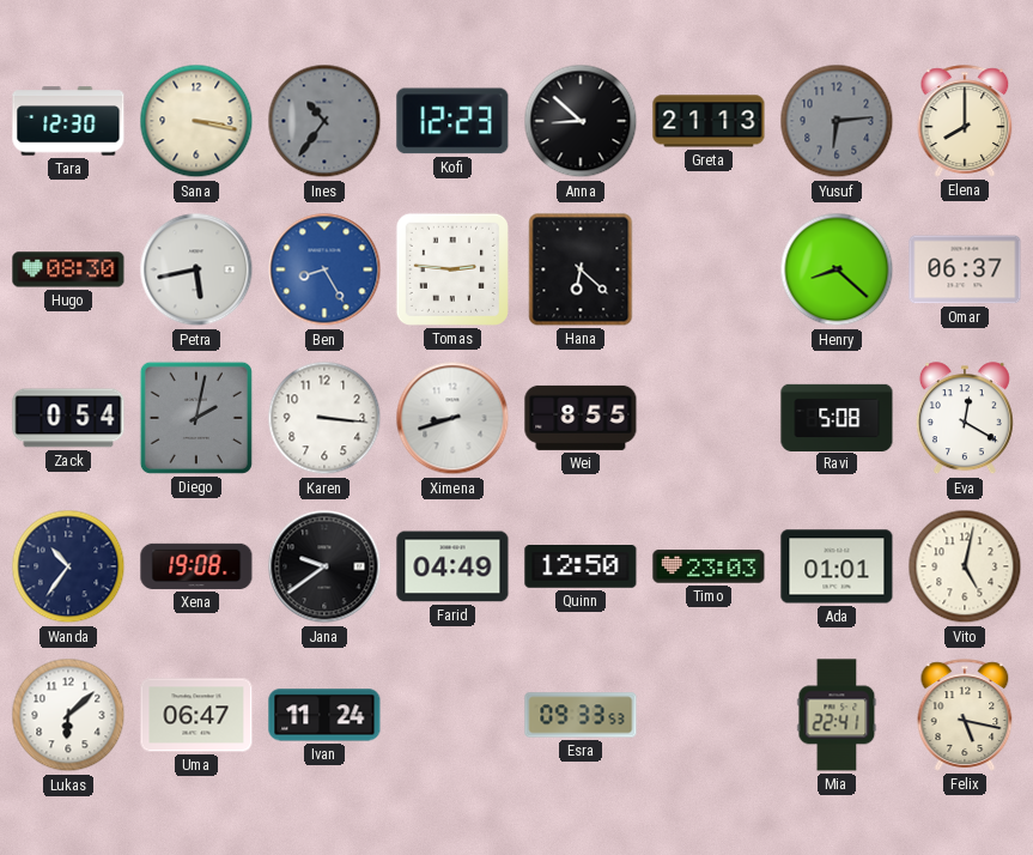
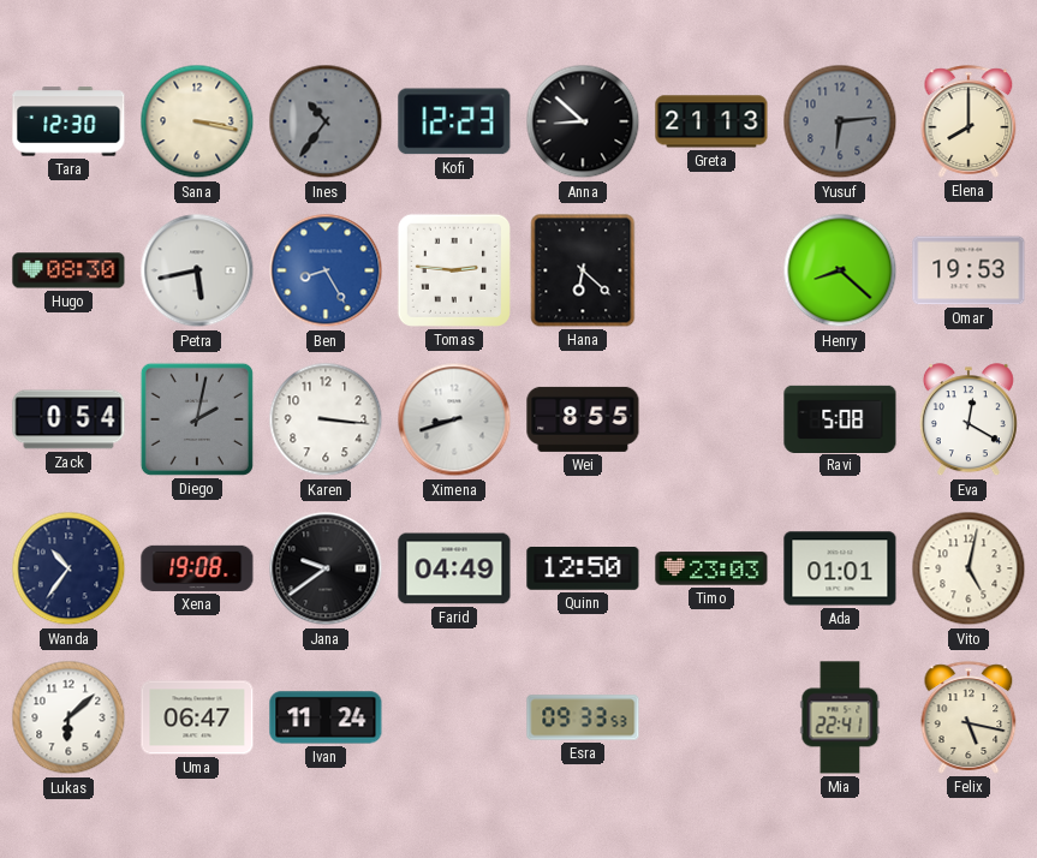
Omar: 06:37 -> 19:53 (969, 270)
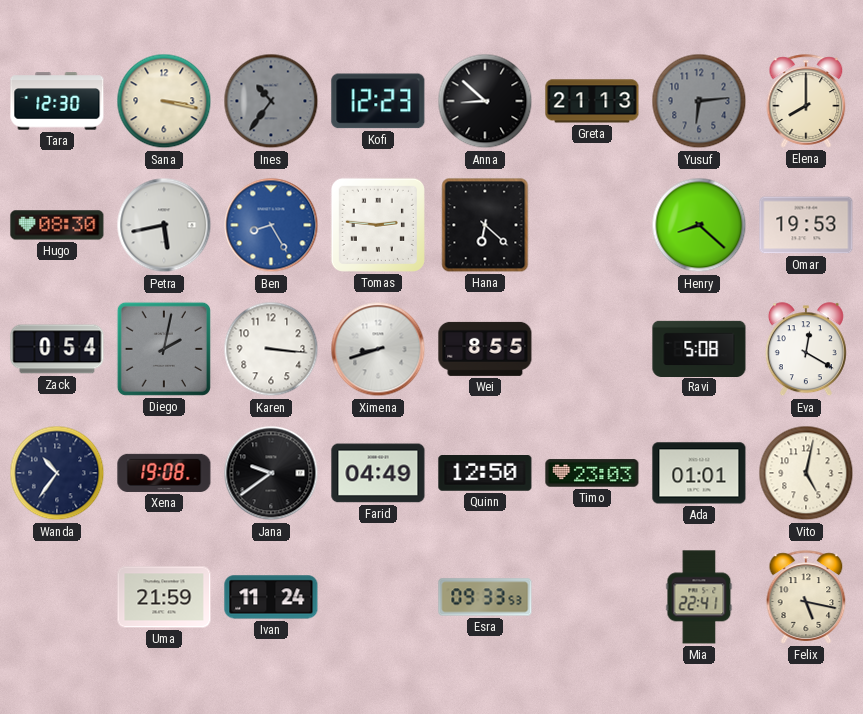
Lukas: 6:08 -> none (68, 717)
Uma: 06:47 -> 21:59 (164, 597)
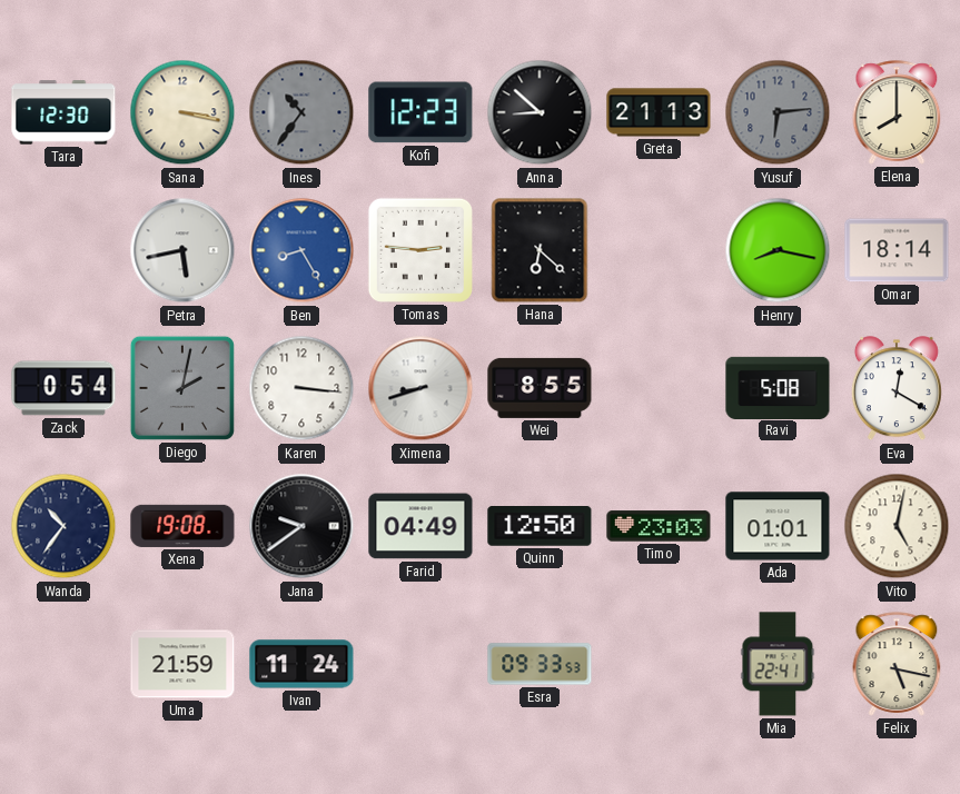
Hugo: 08:30 -> none (57, 225)
Henry: 8:22 -> 8:17 (778, 250)
Omar: 19:53 -> 18:14 (897, 250)
